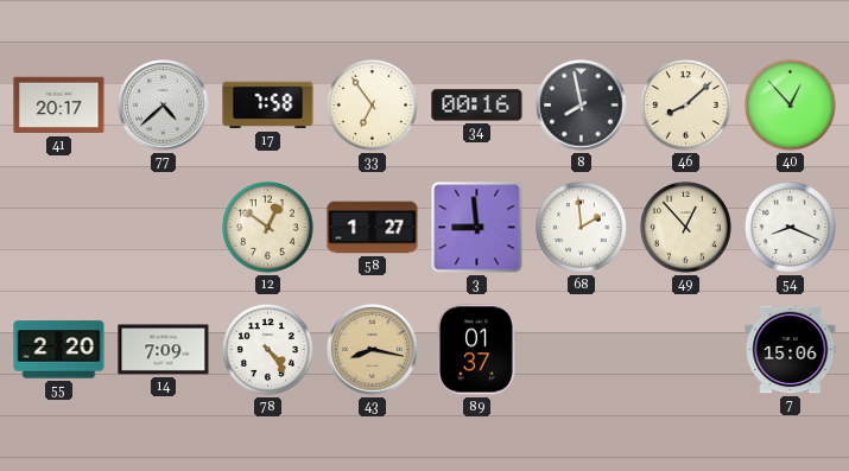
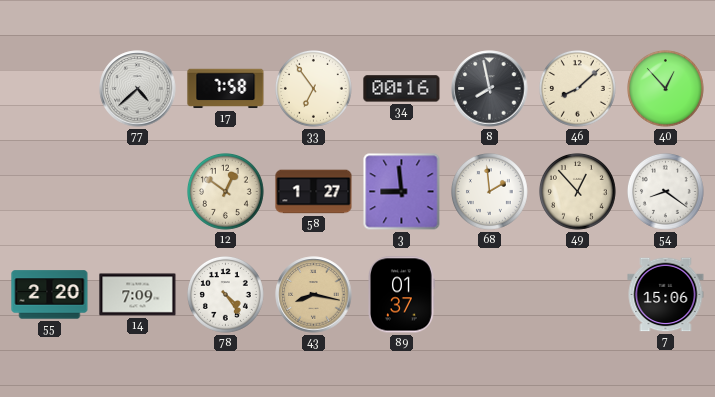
41: 20:17 -> none (59, 106)
54: 8:19 -> 8:21 (666, 192)
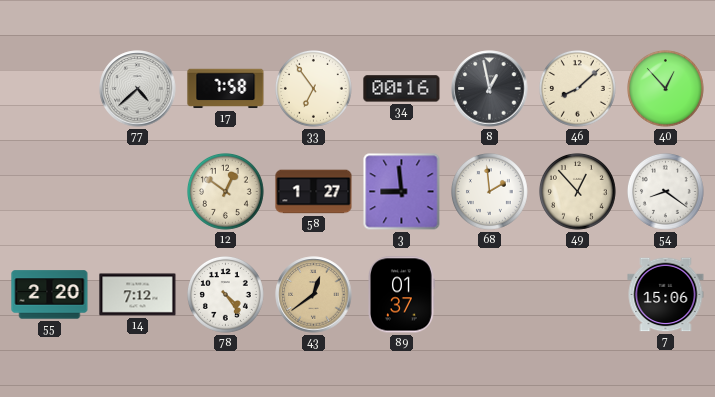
8: 7:58 -> 12:58 (490, 89)
14: 7:09 -> 7:12 (138, 295)
43: 8:17 -> 12:39 (314, 295)
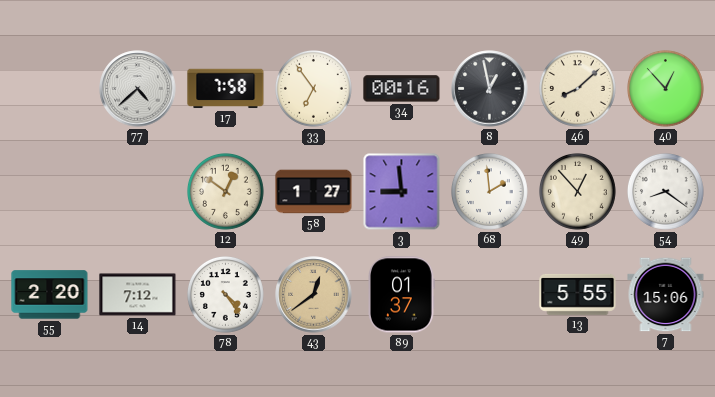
13: none -> 5:55 (578, 294)
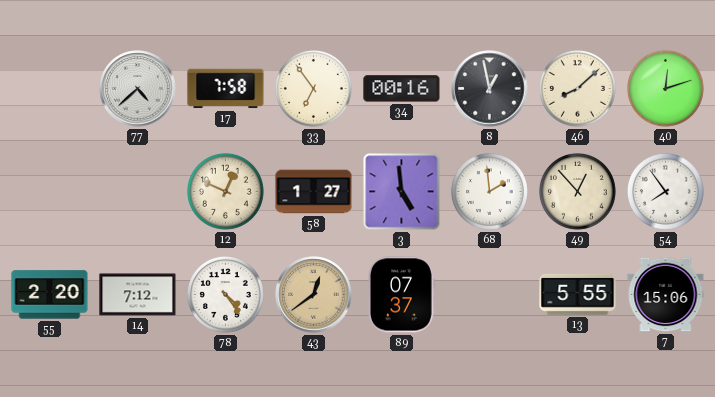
40: 12:53 -> 12:12 (666, 89)
12: 12:51 -> 12:49 (226, 192)
3: 8:59 -> 4:59 (402, 192)
54: 8:21 -> 7:54 (666, 192)
89: 01:37 -> 07:37 (401, 295)
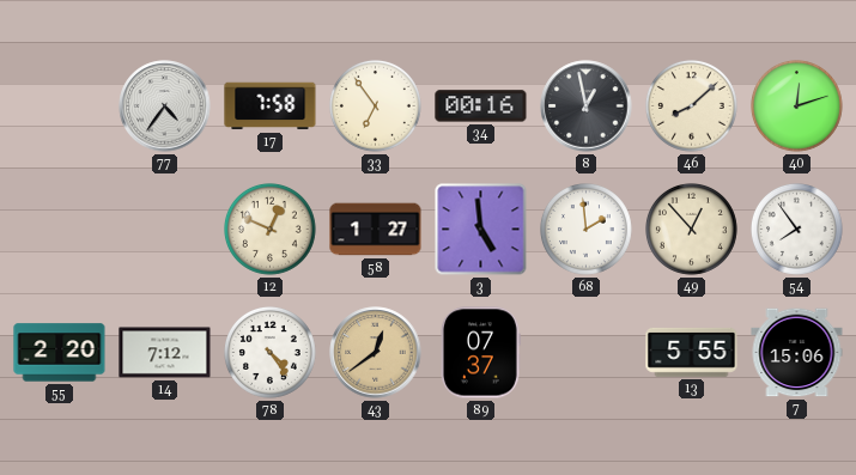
77: 4:38 -> 4:36 (165, 106)
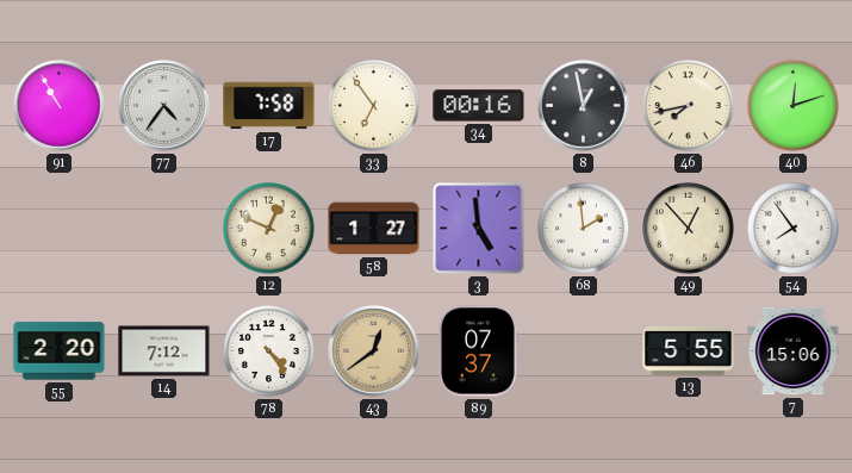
91: none -> 10:55 (60, 106)
46: 8:08 -> 7:43 (689, 106)
